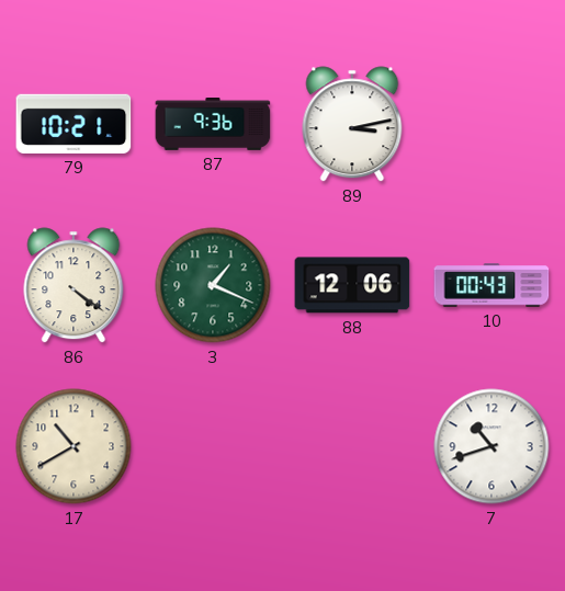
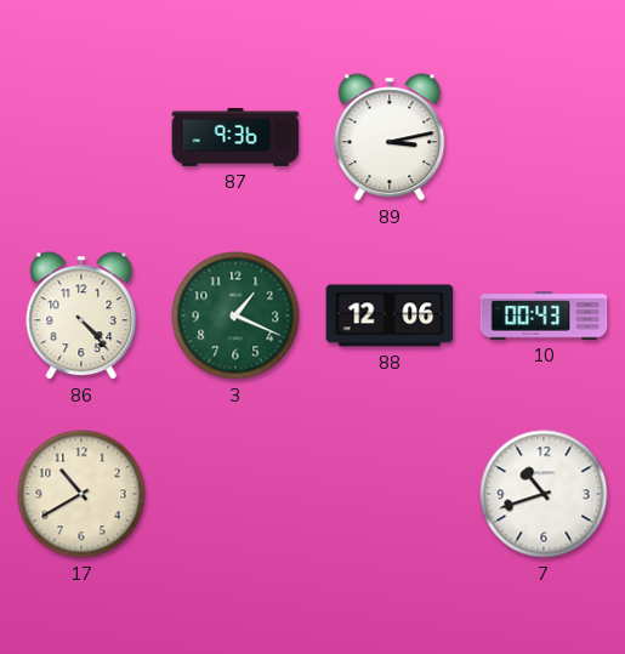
79: 10:21 -> none (74, 124)
86: 4:21 -> 4:23 (81, 315)
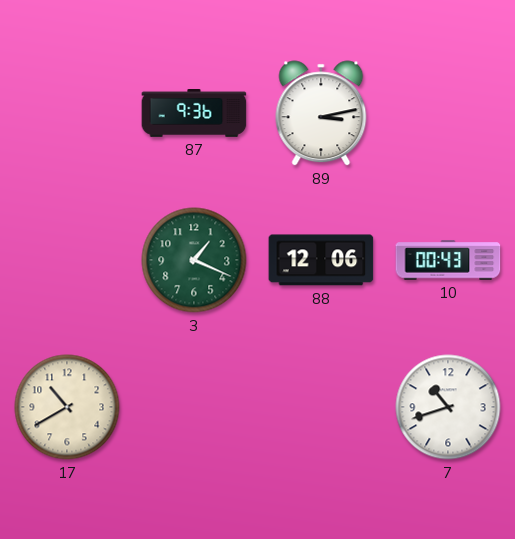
86: 4:23 -> none (81, 315)
